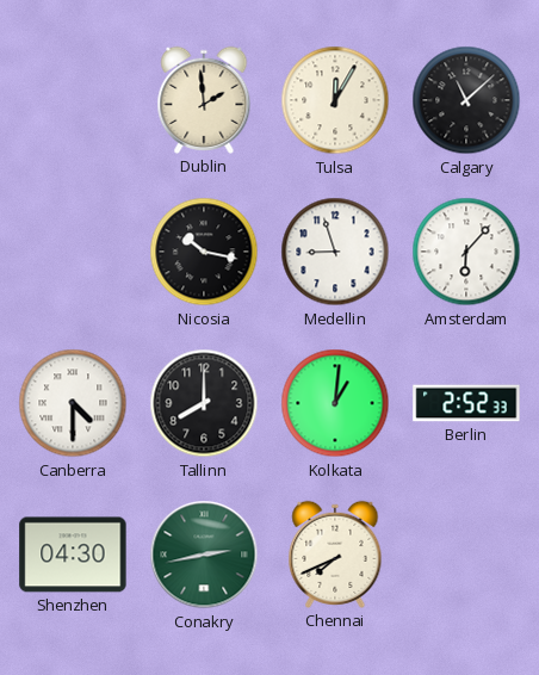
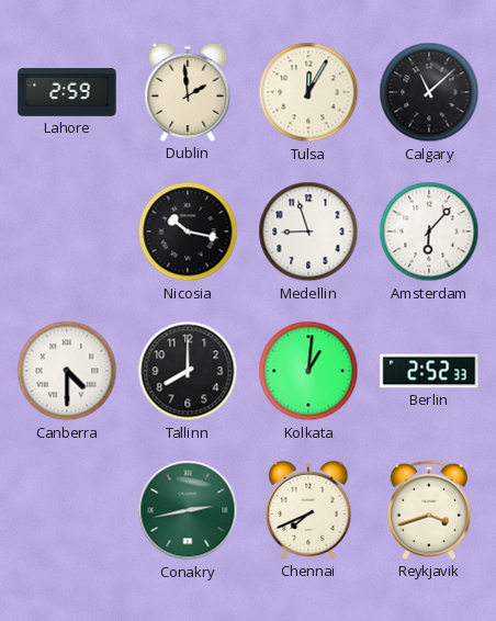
Lahore: none -> 2:59 (67, 93)
Shenzhen: 04:30 -> none (73, 555)
Reykjavik: none -> 3:42 (429, 510)
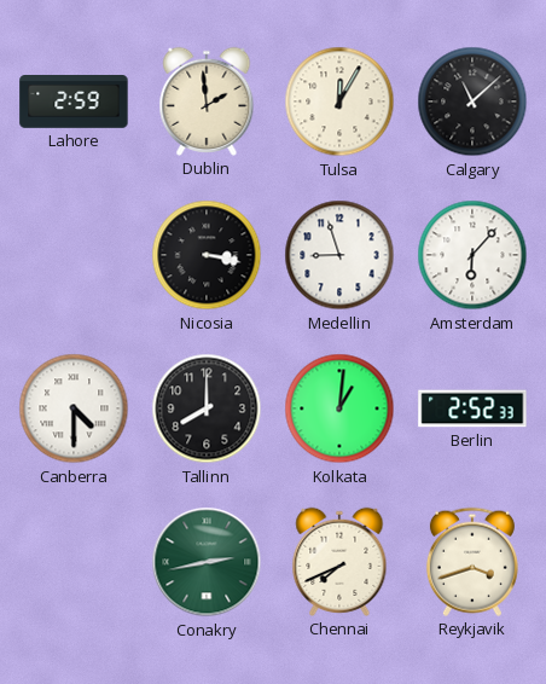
Nicosia: 10:17 -> 3:17 (207, 255)
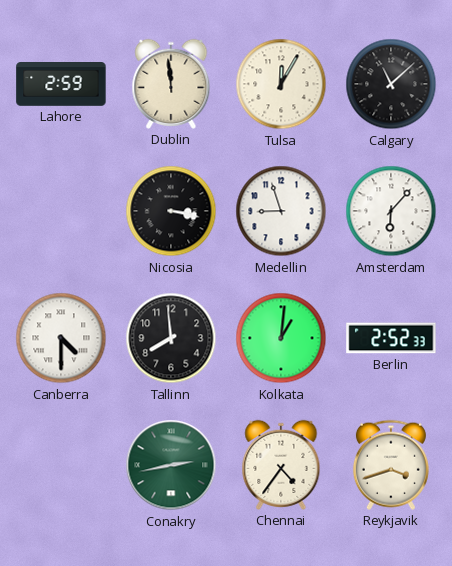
Dublin: 1:59 -> 11:59 (171, 84)
Tallinn: 8:00 -> 7:59 (171, 338)
Chennai: 7:41 -> 4:36 (281, 465)
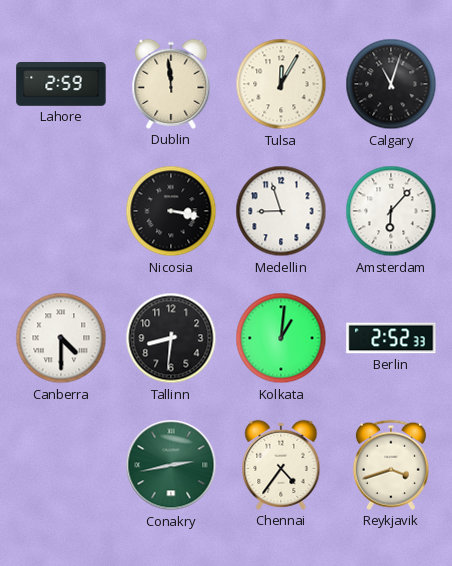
Calgary: 11:08 -> 11:03 (391, 84)
Tallinn: 7:59 -> 8:31 (171, 338)
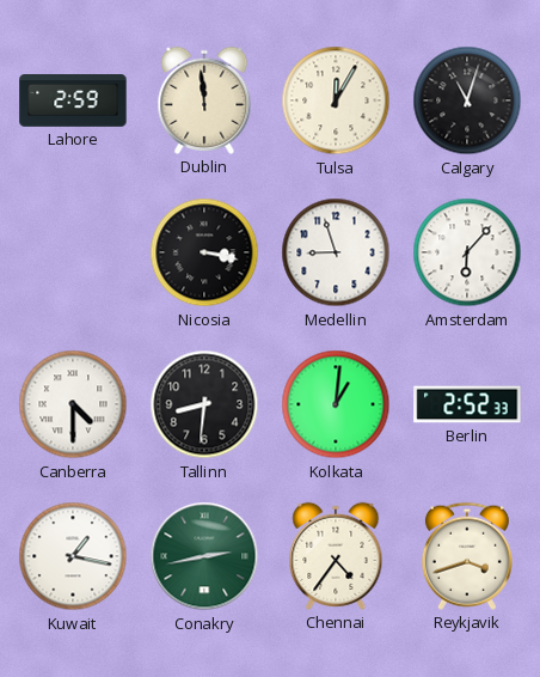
Kuwait: none -> 1:17 (73, 556)
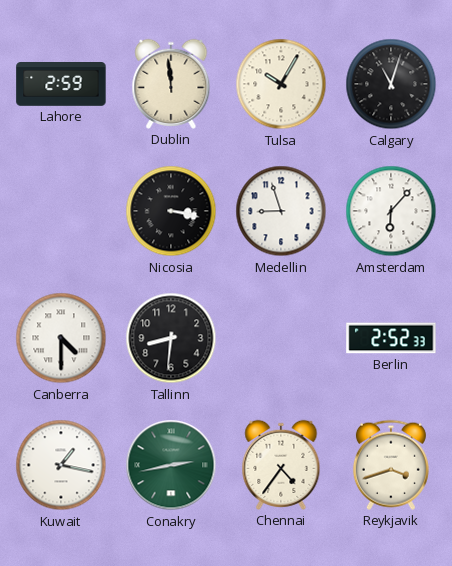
Tulsa: 12:05 -> 10:05 (281, 84)
Kolkata: 1:01 -> none (336, 404)
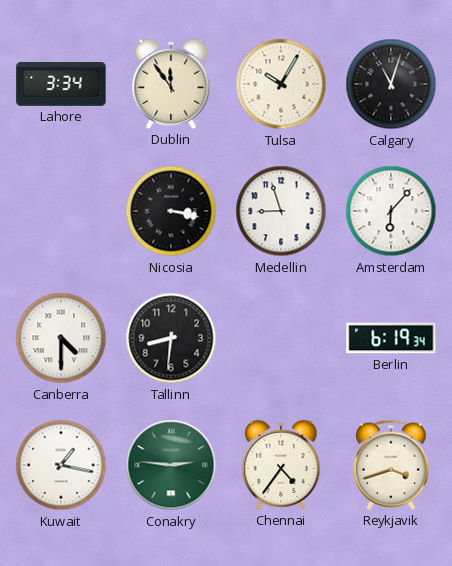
Lahore: 2:59 -> 3:34 (61, 85)
Dublin: 11:59 -> 11:54 (171, 84)
Berlin: 2:52 -> 6:19 (391, 338)
Conakry: 2:43 -> 2:46 (171, 465)
